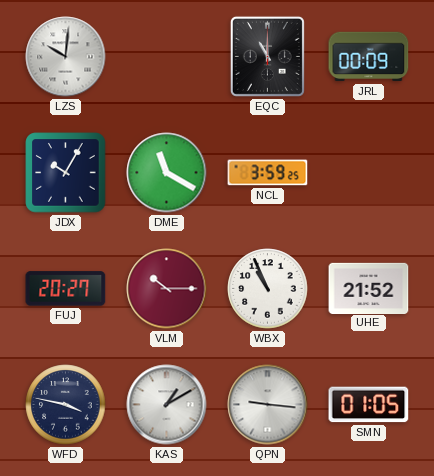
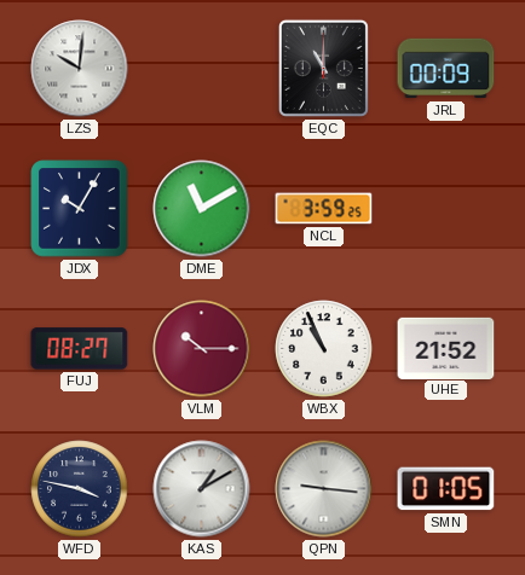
DME: 11:20 -> 11:10 (202, 209)
FUJ: 20:27 -> 08:27 (80, 349)
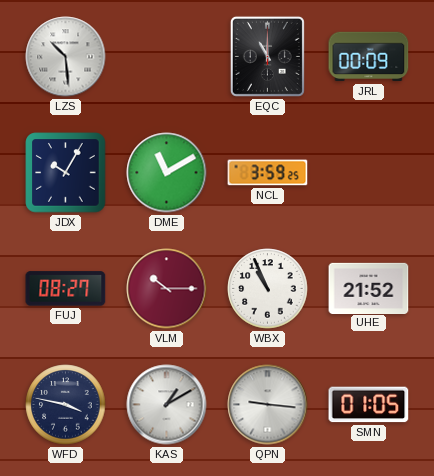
LZS: 10:01 -> 10:29 (66, 57)
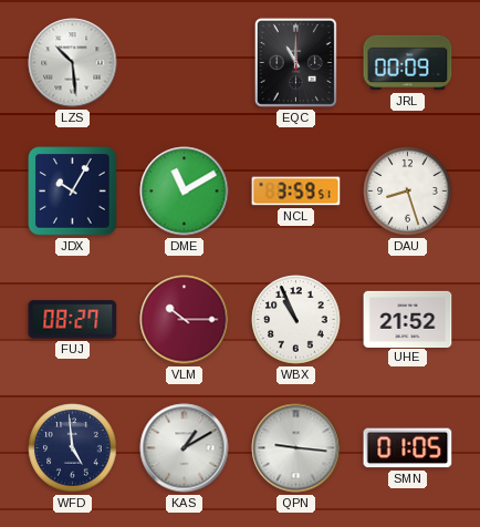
NCL: 3:59:25 -> 3:59:51 (296, 192)
DAU: none -> 8:27 (408, 192)
WFD: 3:47 -> 4:59 (73, 448)
